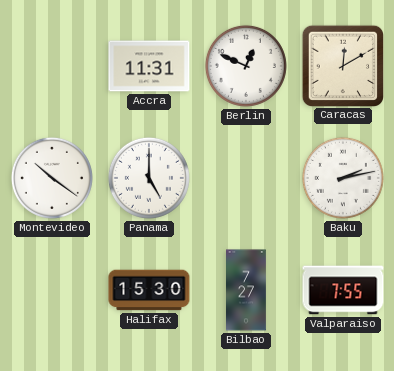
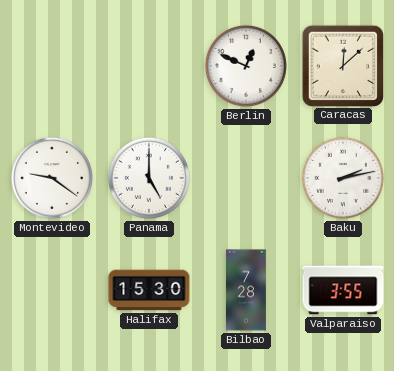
Accra: 11:31 -> none (149, 66)
Caracas: 12:10 -> 12:08 (342, 65)
Montevideo: 10:21 -> 9:21 (52, 178)
Bilbao: 7:27 -> 7:28 (247, 290)
Valparaiso: 7:55 -> 3:55 (343, 290)
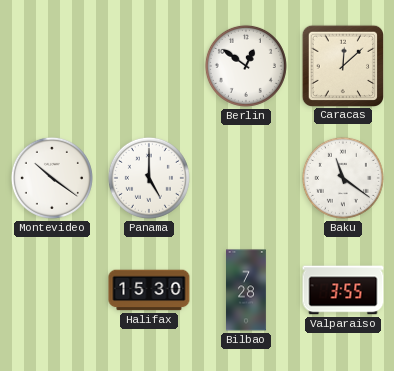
Berlin: 12:49 -> 12:51 (246, 66)
Montevideo: 9:21 -> 10:21 (52, 178)
Baku: 2:13 -> 11:21 (343, 178)
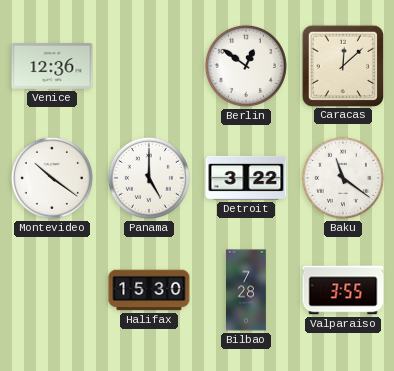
Venice: none -> 12:36 (52, 67)
Detroit: none -> 3:22 (246, 178)
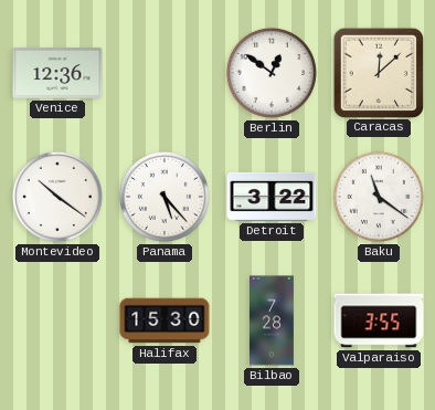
Panama: 5:00 -> 5:23 (165, 197)
